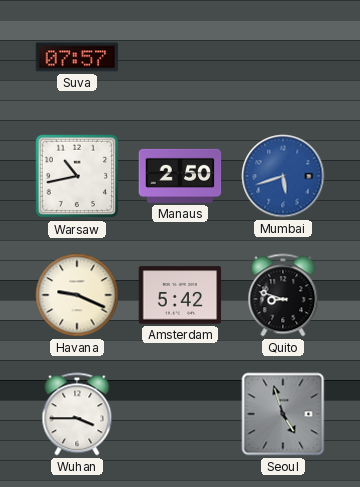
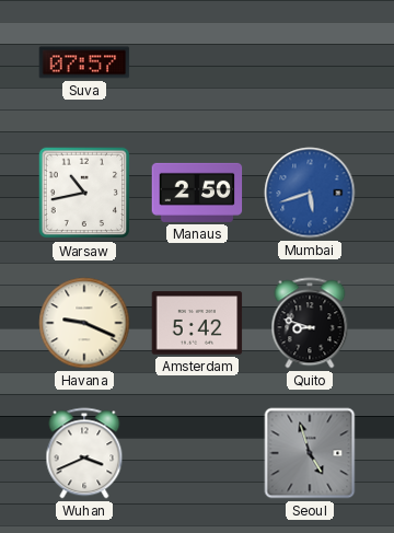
Wuhan: 3:45 -> 3:41 (84, 453)
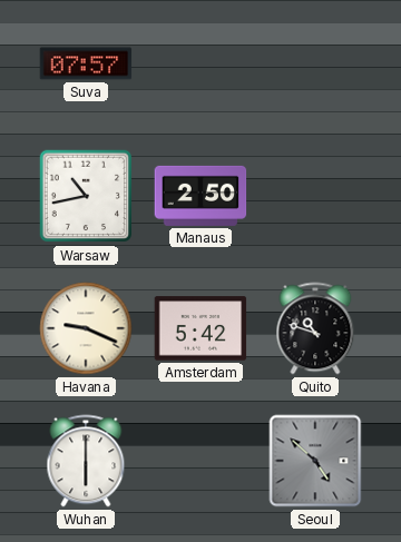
Mumbai: 5:42 -> none (310, 193)
Quito: 8:48 -> 10:48 (315, 328)
Wuhan: 3:41 -> 6:00 (86, 461)
Seoul: 4:57 -> 4:52 (315, 461)
